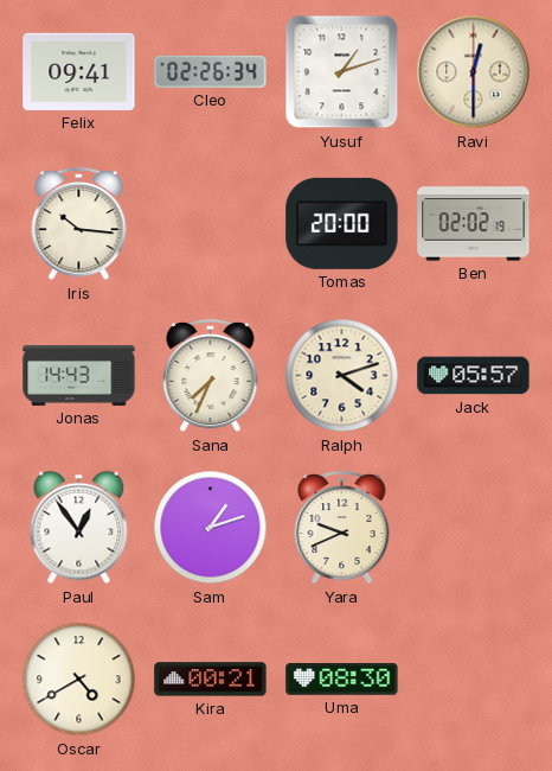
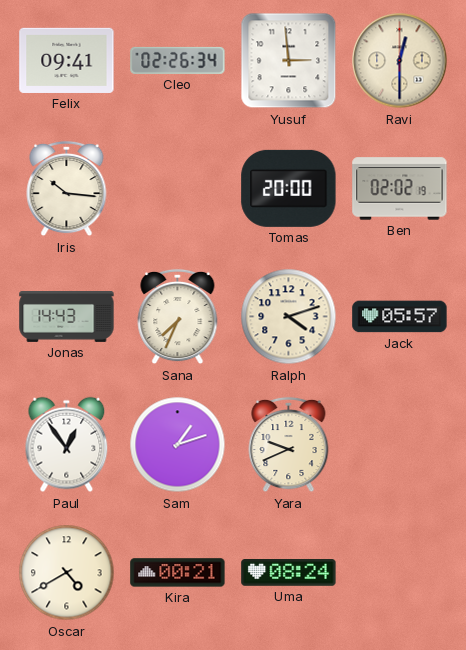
Yusuf: 1:12 -> 2:59 (289, 61)
Uma: 08:30 -> 08:24 (289, 573)
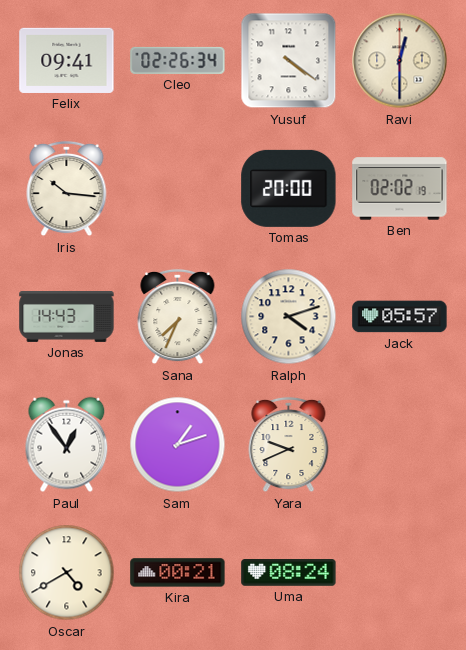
Yusuf: 2:59 -> 4:21 (289, 61)
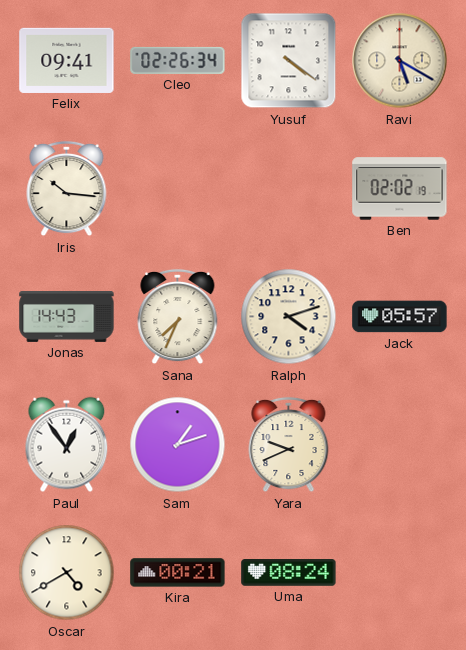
Ravi: 12:30 -> 5:20 (400, 61)
Tomas: 20:00 -> none (289, 188)
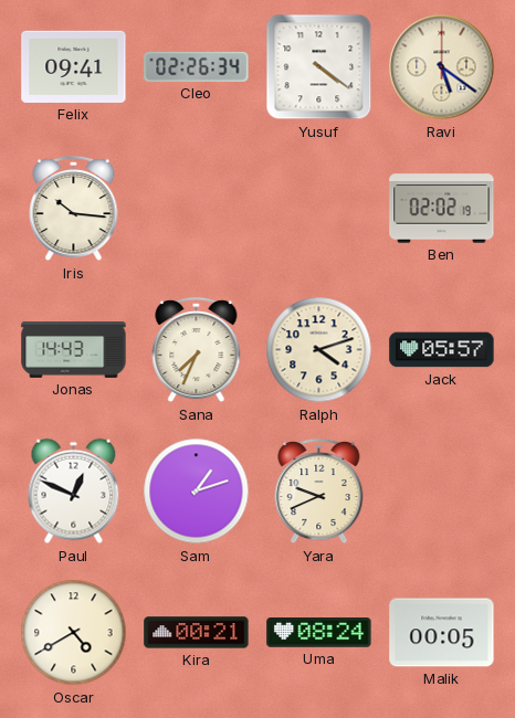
Ravi: 5:20 -> 5:21 (442, 67)
Paul: 12:54 -> 12:49 (74, 492)
Malik: none -> 00:05 (442, 633)
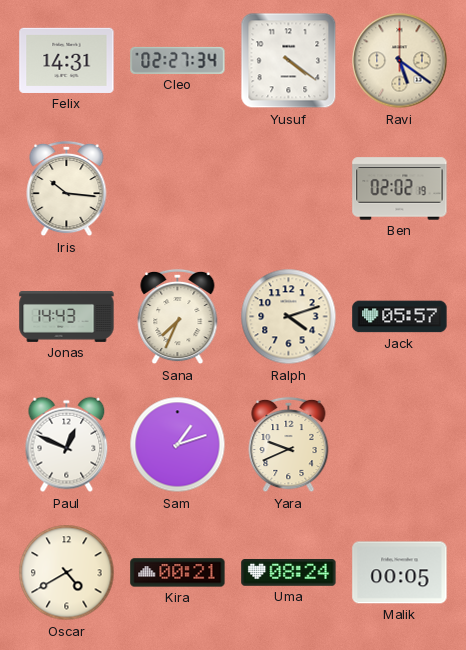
Felix: 09:41 -> 14:31 (67, 60)
Cleo: 02:26 -> 02:27 (178, 60)
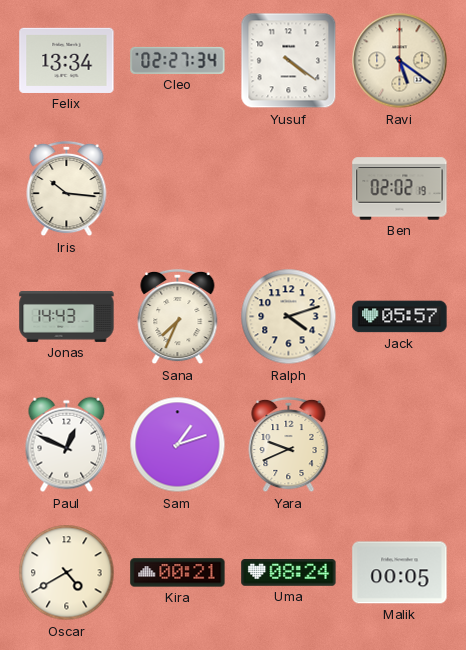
Felix: 14:31 -> 13:34 (67, 60)
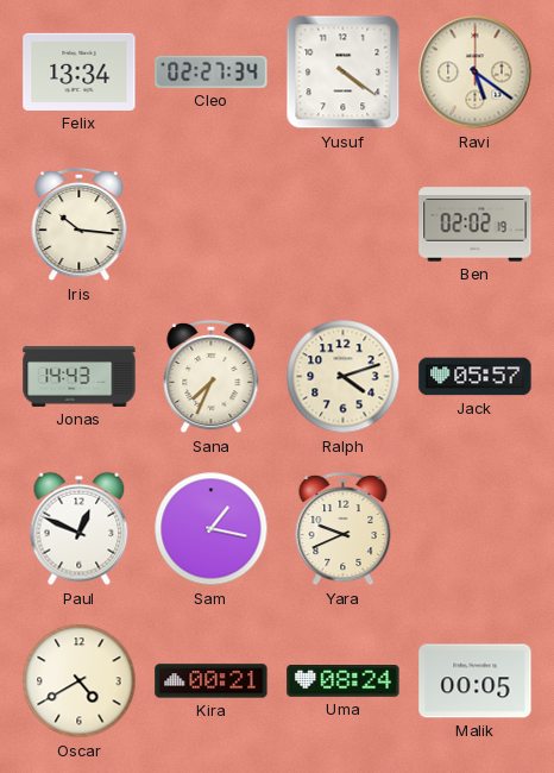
Sam: 1:12 -> 1:17 (212, 529)
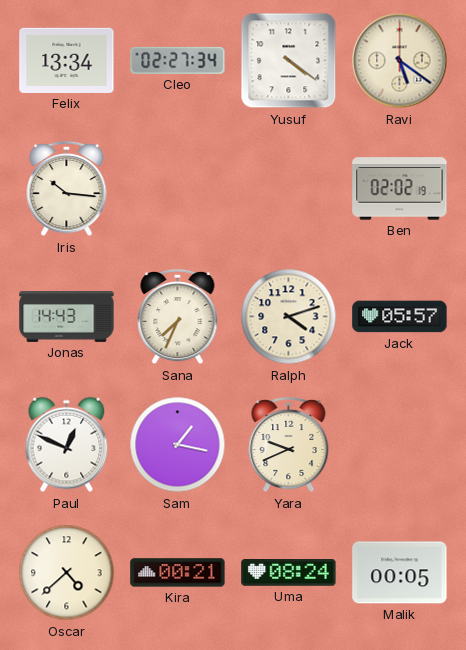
Oscar: 4:40 -> 4:38 (67, 573)
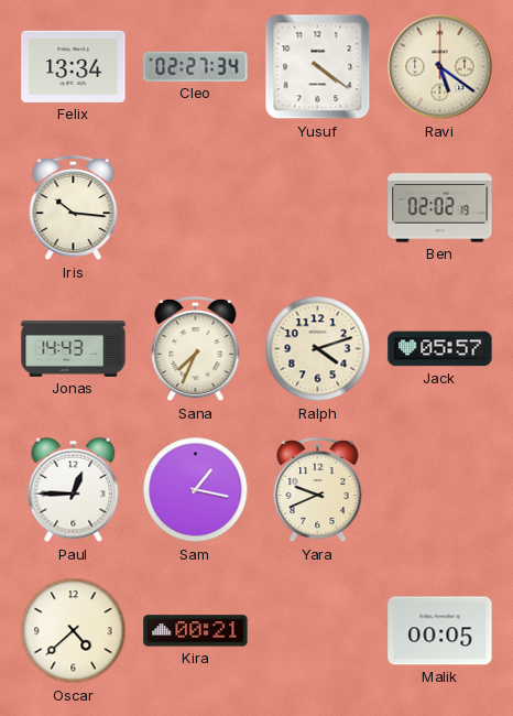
Paul: 12:49 -> 12:45 (74, 490)
Uma: 08:24 -> none (289, 573)
